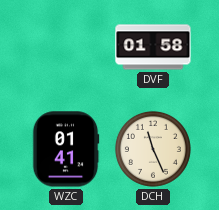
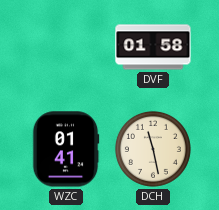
DCH: 11:26 -> 11:28 (153, 149)
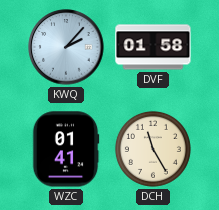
KWQ: none -> 2:07 (66, 47)
DCH: 11:28 -> 11:25 (153, 149)
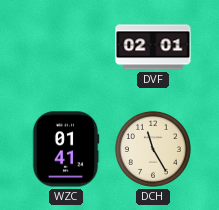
KWQ: 2:07 -> none (66, 47)
DVF: 01:58 -> 02:01 (153, 47)
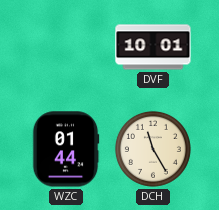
DVF: 02:01 -> 10:01 (153, 47)
WZC: 01:41 -> 01:44 (66, 149)
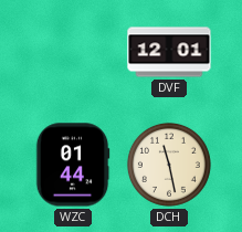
DVF: 10:01 -> 12:01 (169, 52)
DCH: 11:25 -> 11:28 (169, 165)
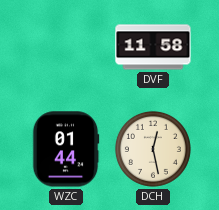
DVF: 12:01 -> 11:58 (153, 47)
DCH: 11:28 -> 12:28 (153, 149)
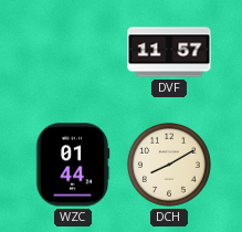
DVF: 11:58 -> 11:57 (169, 52)
DCH: 12:28 -> 8:10 (169, 165)
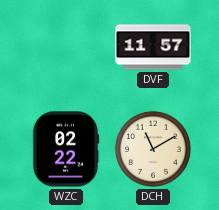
WZC: 01:44 -> 02:22 (66, 149)
DCH: 8:10 -> 11:10 (153, 149)
